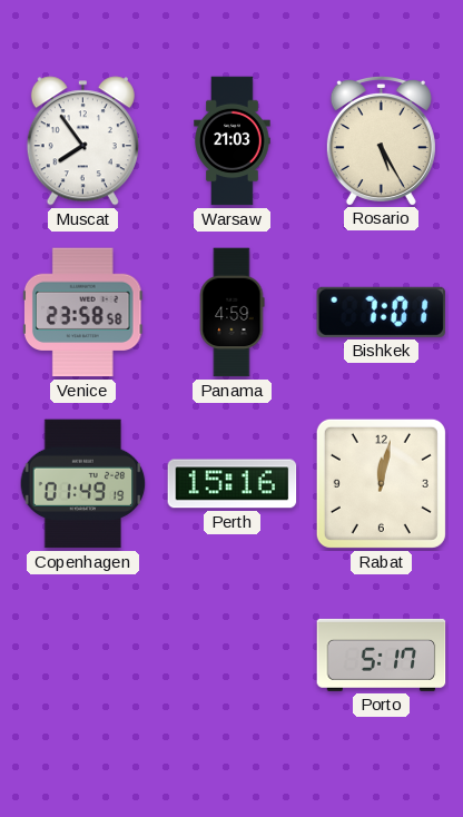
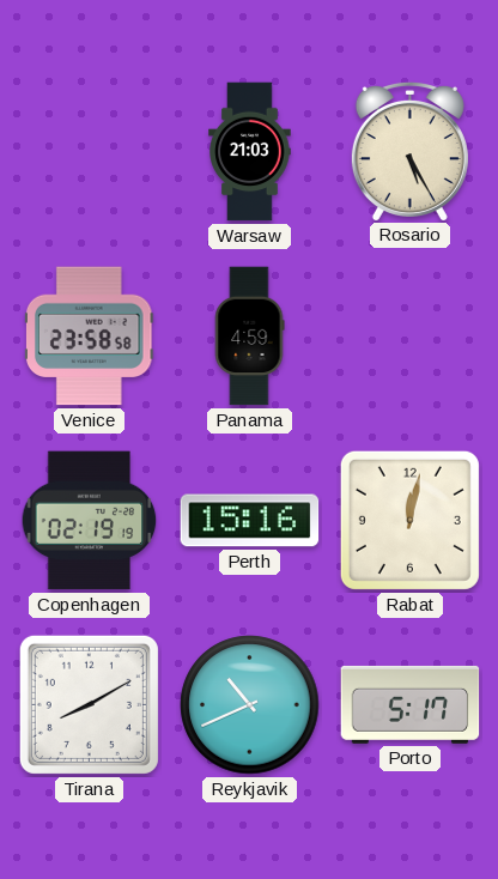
Muscat: 7:54 -> none (82, 141)
Bishkek: 7:01 -> none (382, 312)
Copenhagen: 01:49 -> 02:19 (90, 521)
Tirana: none -> 8:10 (89, 704)
Reykjavik: none -> 10:41 (250, 705)
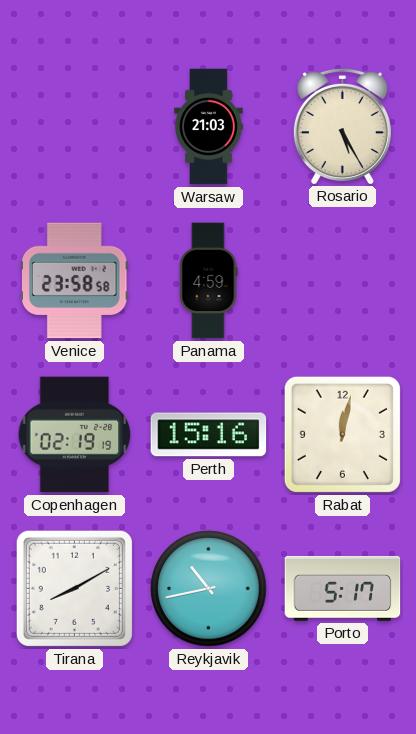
Reykjavik: 10:41 -> 10:43 (209, 589)
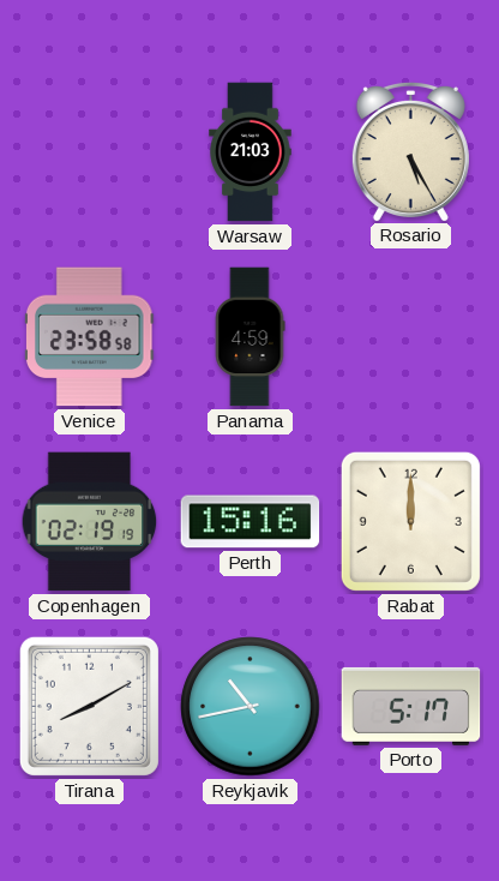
Rabat: 12:02 -> 12:00 (410, 521)
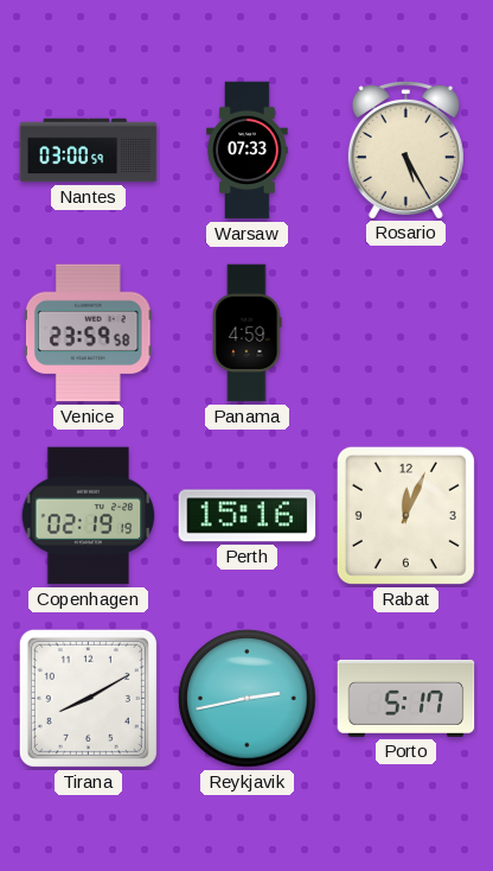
Nantes: none -> 03:00 (89, 151)
Warsaw: 21:03 -> 07:33 (248, 151)
Venice: 23:58 -> 23:59 (89, 333)
Rabat: 12:00 -> 12:04 (405, 515)
Reykjavik: 10:43 -> 2:43 (248, 699)
